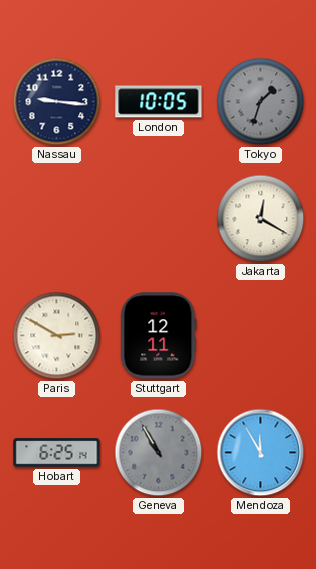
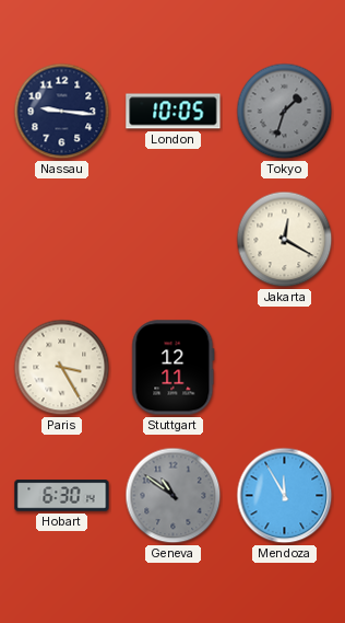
Paris: 2:50 -> 3:25 (62, 368)
Hobart: 6:25 -> 6:30 (62, 496)
Geneva: 10:55 -> 10:51 (174, 496)
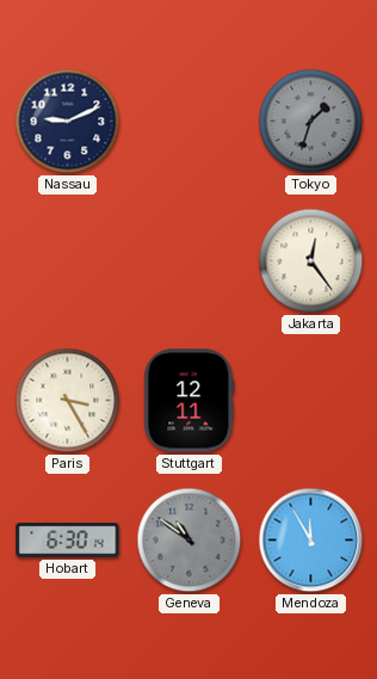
Nassau: 9:16 -> 9:11 (68, 122)
London: 10:05 -> none (174, 112)
Jakarta: 12:20 -> 12:24 (311, 261)
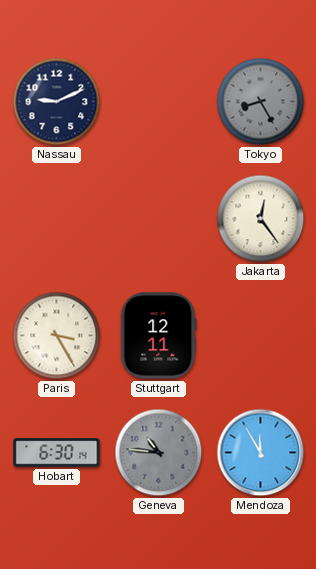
Tokyo: 1:33 -> 8:25 (261, 102)
Geneva: 10:51 -> 10:46 (159, 453)
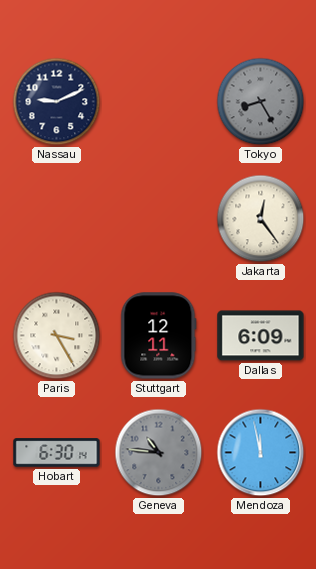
Dallas: none -> 6:09 (261, 336)
Mendoza: 11:55 -> 11:58 (261, 453)
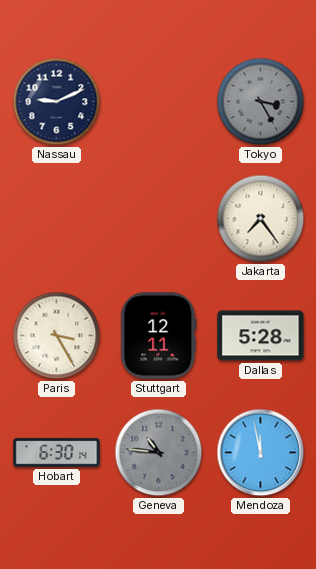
Tokyo: 8:25 -> 3:25 (261, 102)
Jakarta: 12:24 -> 7:24 (261, 219)
Dallas: 6:09 -> 5:28 (261, 336)
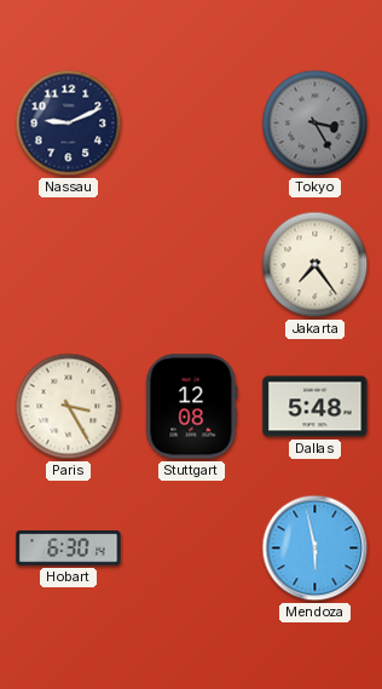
Stuttgart: 12:11 -> 12:08 (192, 407)
Dallas: 5:28 -> 5:48 (316, 407)
Geneva: 10:46 -> none (159, 453)
Mendoza: 11:58 -> 5:58 (316, 549)
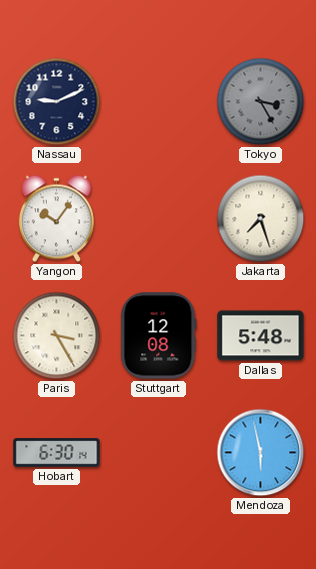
Yangon: none -> 10:06 (56, 219)
Jakarta: 7:24 -> 7:27 (261, 219)
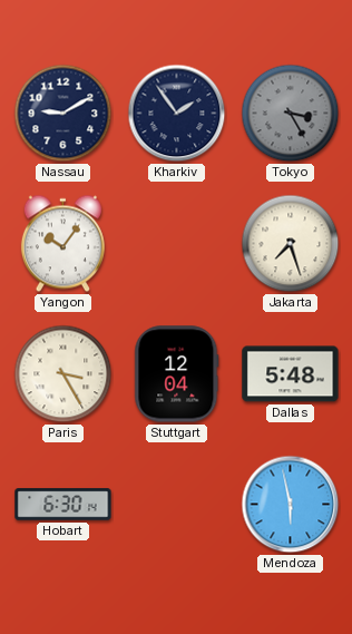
Nassau: 9:11 -> 9:10 (63, 114)
Kharkiv: none -> 1:54 (177, 114)
Stuttgart: 12:08 -> 12:04 (177, 374)
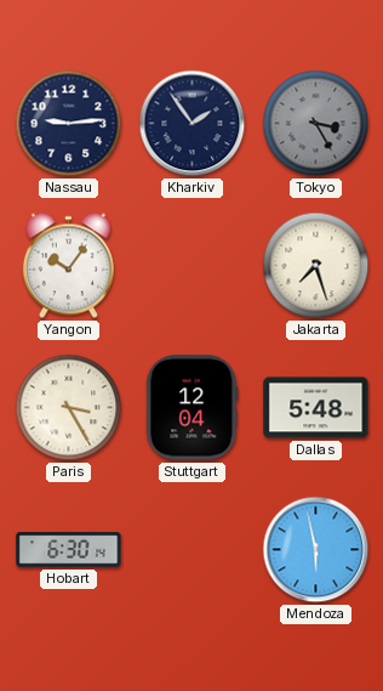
Nassau: 9:10 -> 9:14 (69, 124)
